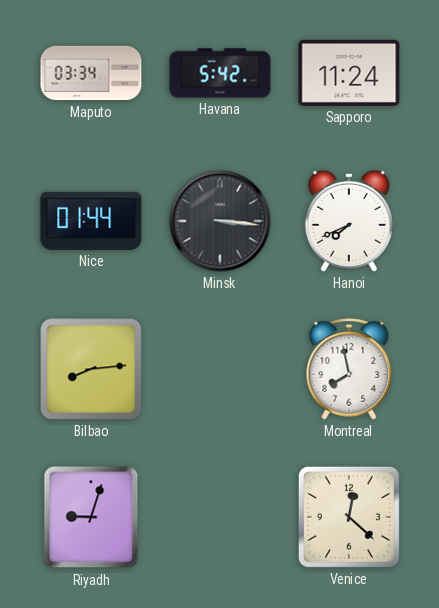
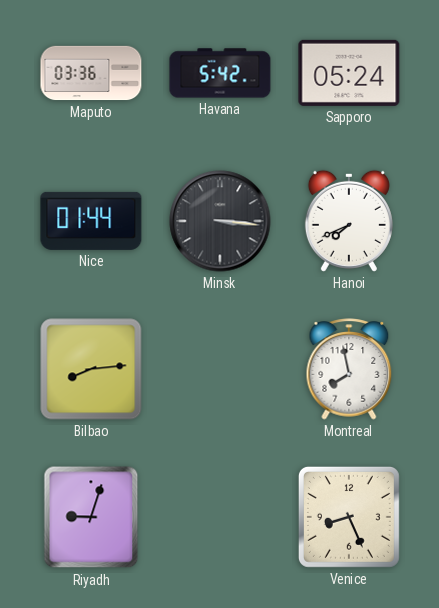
Maputo: 03:34 -> 03:36 (91, 73)
Sapporo: 11:24 -> 05:24 (349, 73)
Venice: 12:22 -> 8:26 (349, 517)
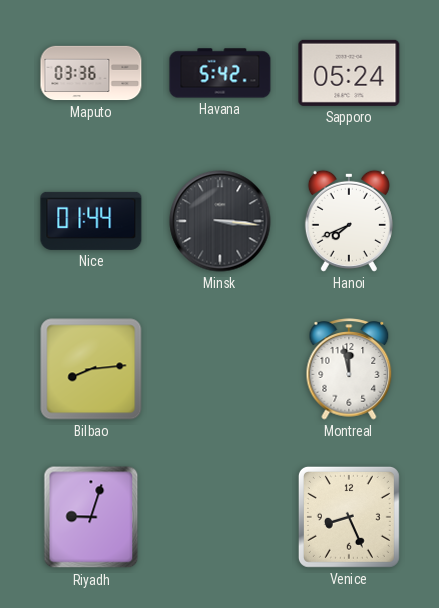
Montreal: 7:58 -> 11:58 (349, 369)
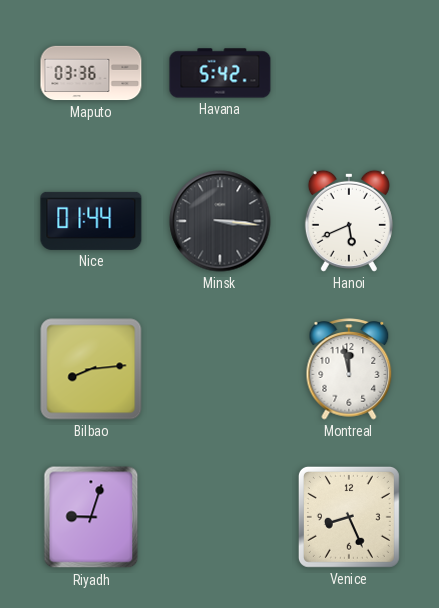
Sapporo: 05:24 -> none (349, 73)
Hanoi: 7:41 -> 5:41 (349, 221)
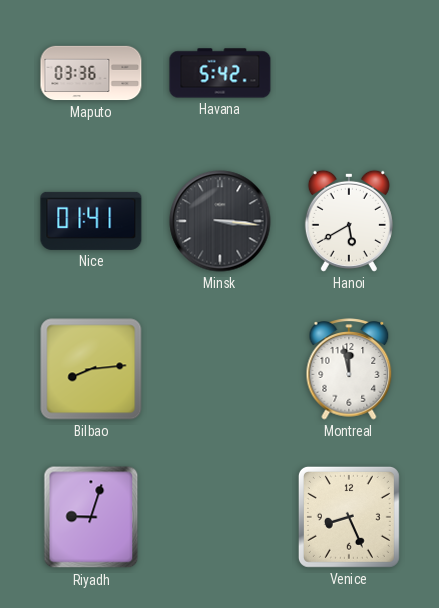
Nice: 01:44 -> 01:41 (91, 221)
Hanoi: 5:41 -> 5:40 (349, 221)
